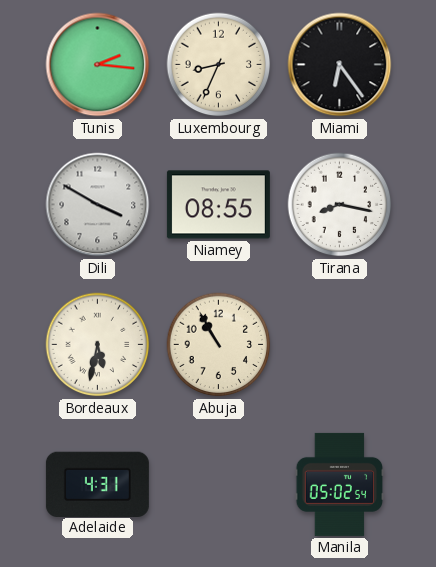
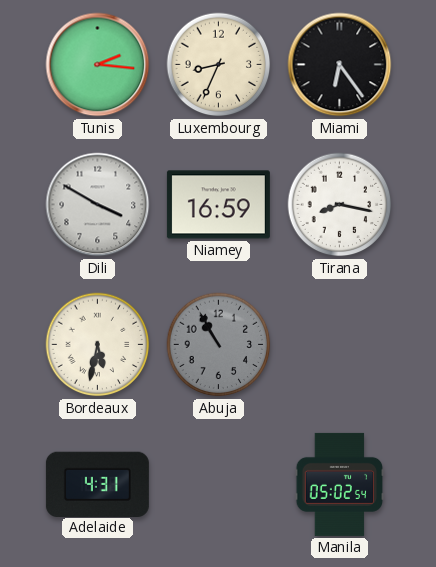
Niamey: 08:55 -> 16:59 (218, 205)
Abuja dial: cream -> grey (219, 345)
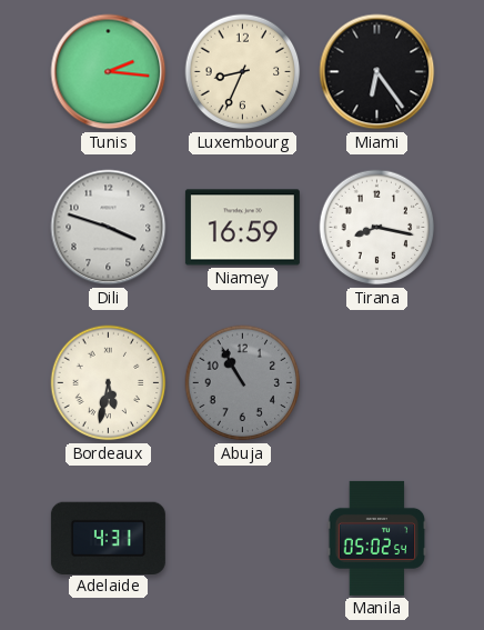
Dili: 3:50 -> 3:48 (109, 228)
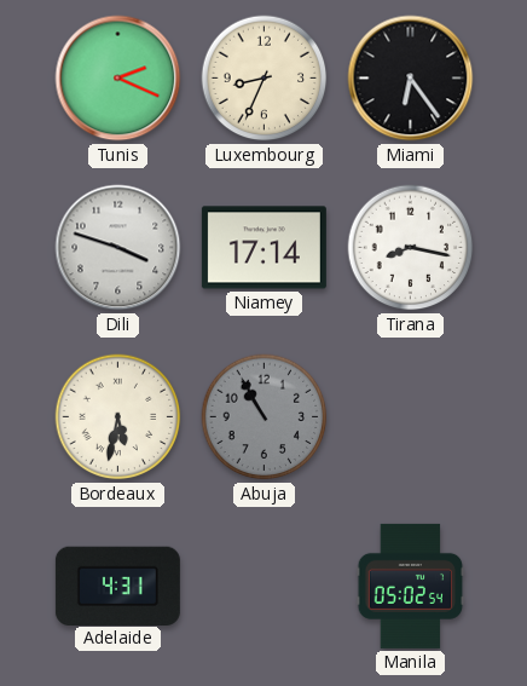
Tunis: 2:16 -> 2:19 (118, 79)
Niamey: 16:59 -> 17:14 (263, 248)
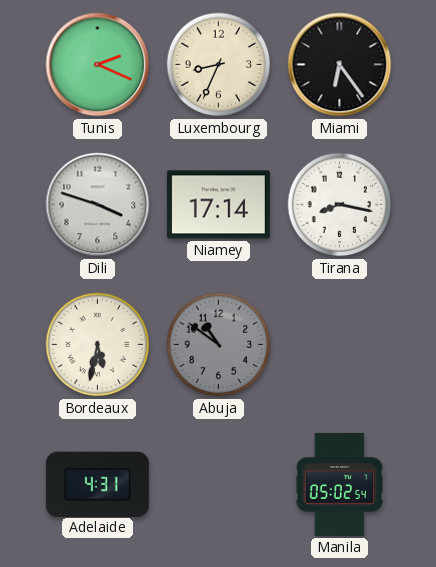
Abuja: 10:55 -> 10:51 (219, 345)
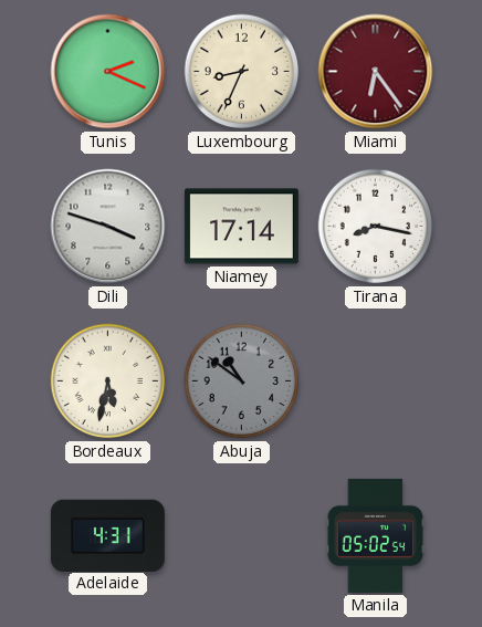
Miami dial: black -> burgundy (376, 72)
